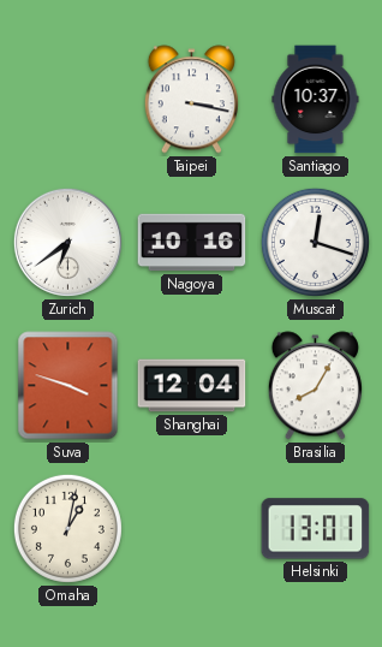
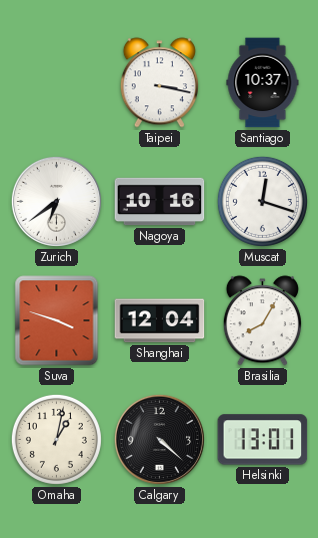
Calgary: none -> 4:22 (159, 439)
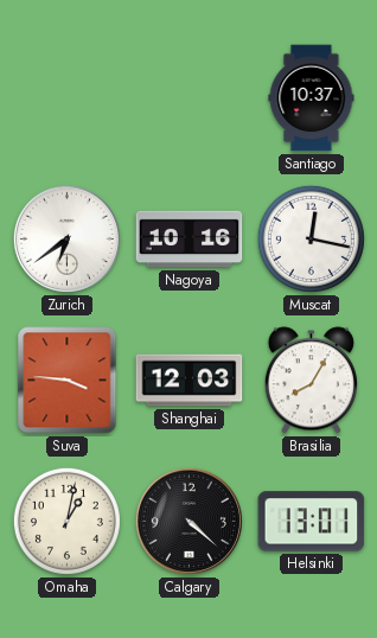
Taipei: 3:17 -> none (159, 83)
Muscat: 12:18 -> 12:17 (311, 238)
Suva: 3:48 -> 3:46 (68, 381)
Shanghai: 12:04 -> 12:03 (190, 381)
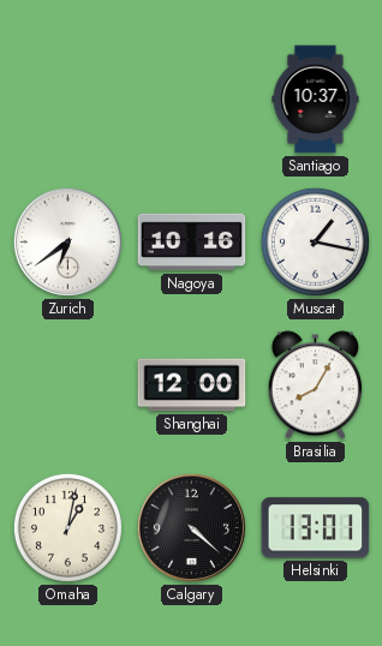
Muscat: 12:17 -> 1:17 (315, 241)
Suva: 3:46 -> none (68, 381)
Shanghai: 12:03 -> 12:00 (192, 385)
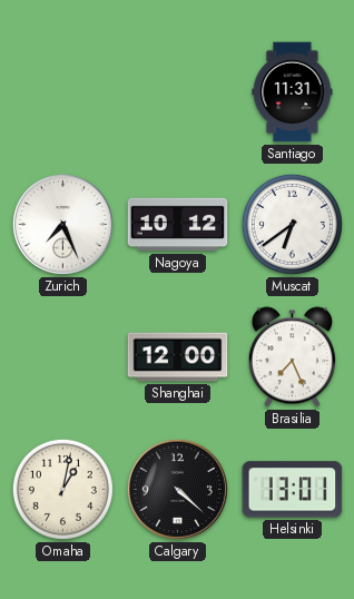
Santiago: 10:37 -> 11:31 (293, 92)
Zurich: 6:39 -> 7:26 (62, 224)
Nagoya: 10:16 -> 10:12 (178, 225)
Muscat: 1:17 -> 6:39 (292, 224)
Brasilia: 8:05 -> 7:26 (292, 357)
